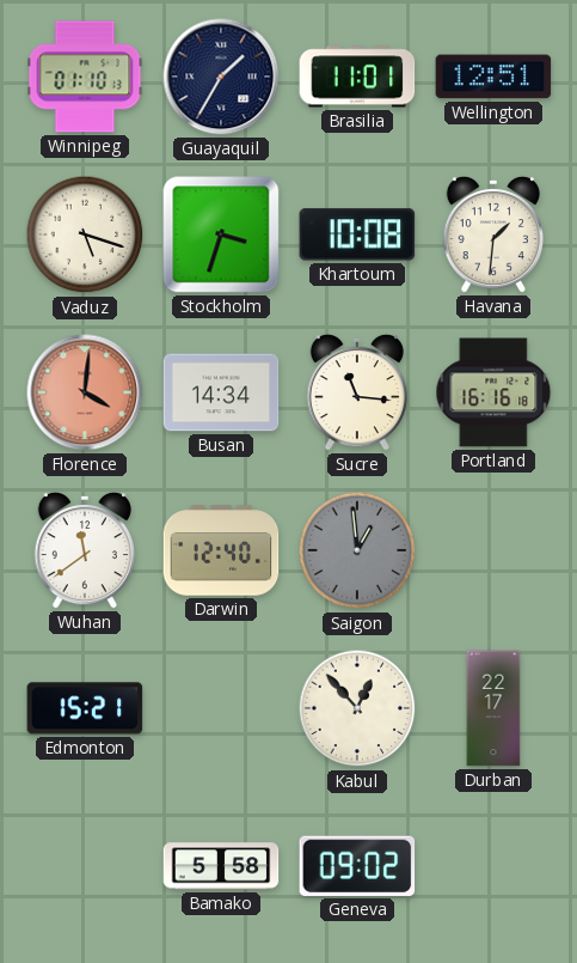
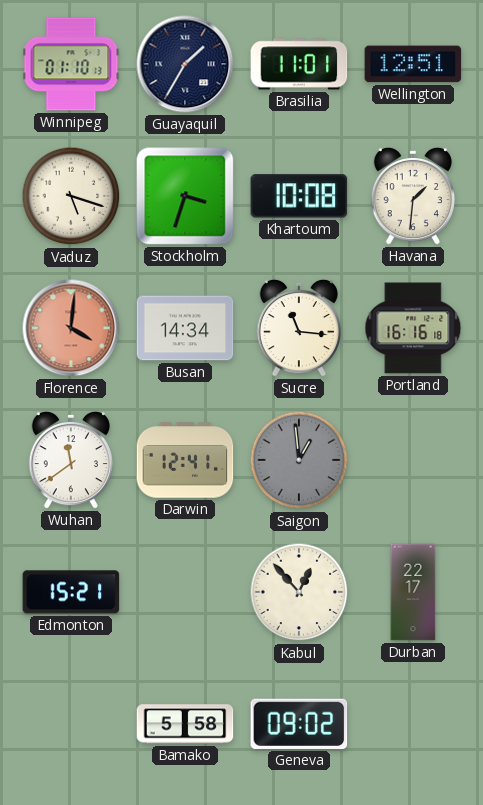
Darwin: 12:40 -> 12:41 (185, 460)
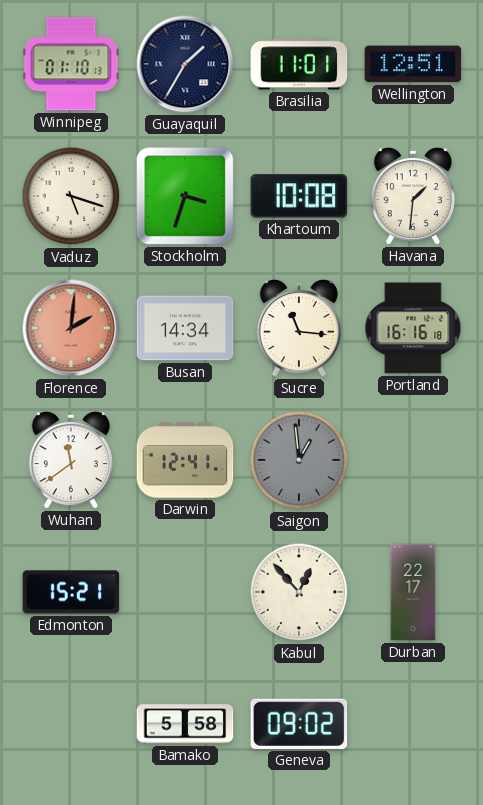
Florence: 4:01 -> 2:01 (71, 328)
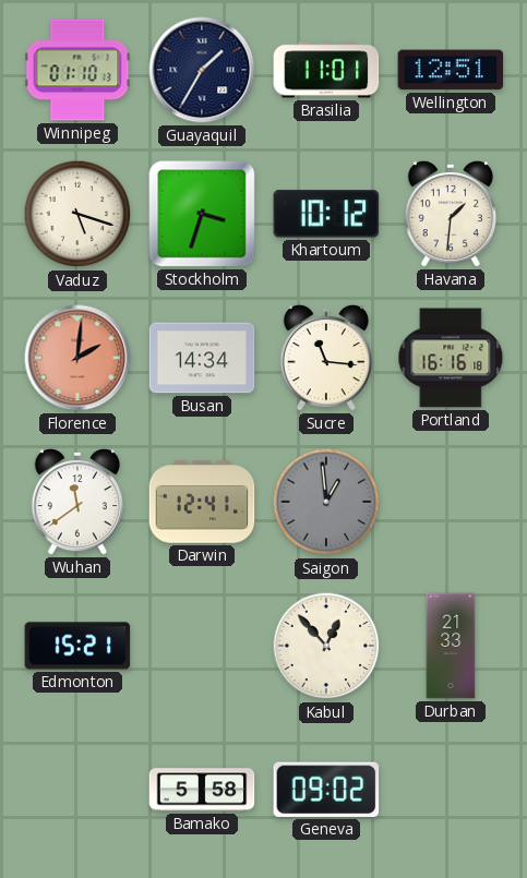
Khartoum: 10:08 -> 10:12 (326, 214)
Durban: 22:17 -> 21:33 (451, 646)
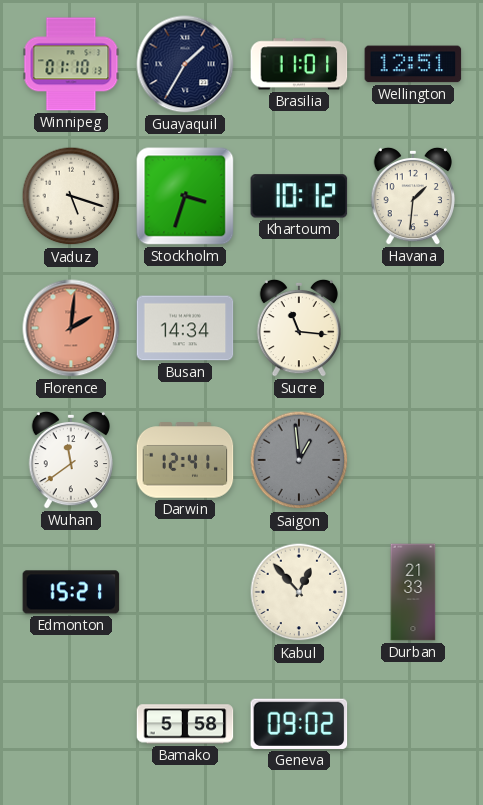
Portland: 16:16 -> none (451, 358)
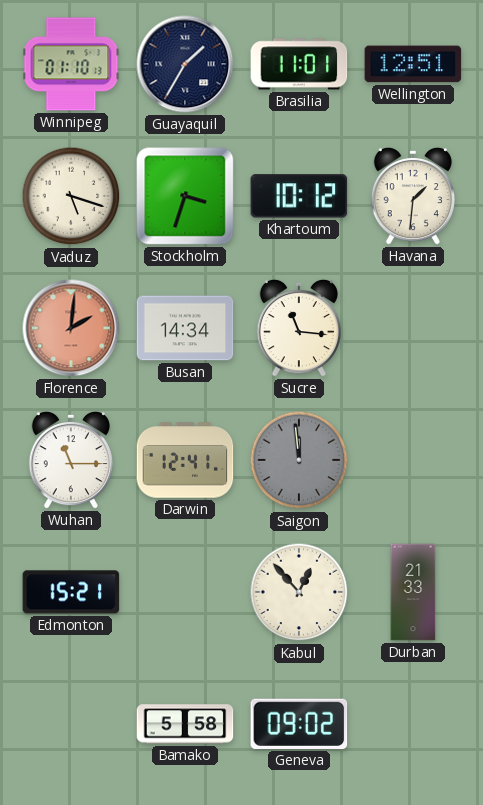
Wuhan: 11:39 -> 11:15 (70, 460)
Saigon: 12:59 -> 11:59 (299, 460)
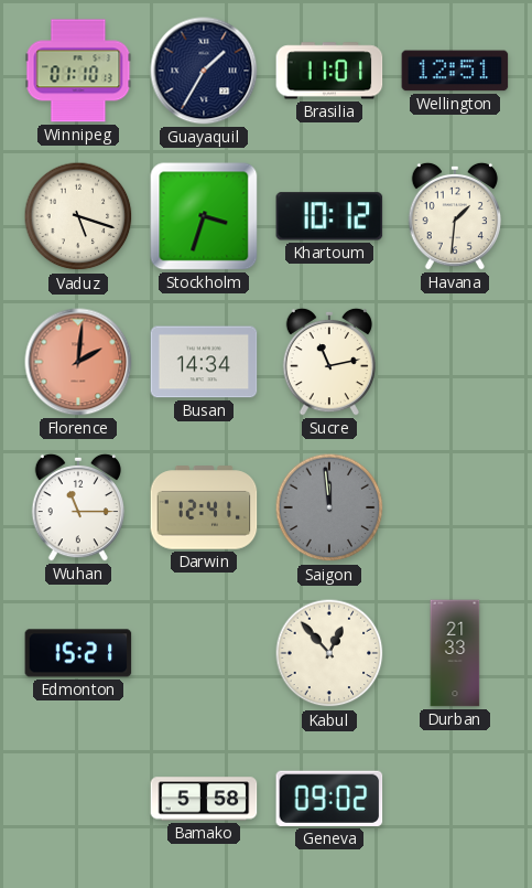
Sucre: 11:16 -> 11:13 (328, 362)
